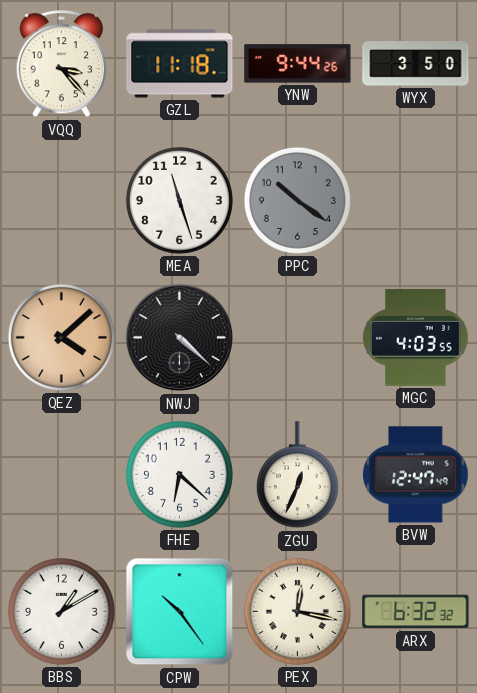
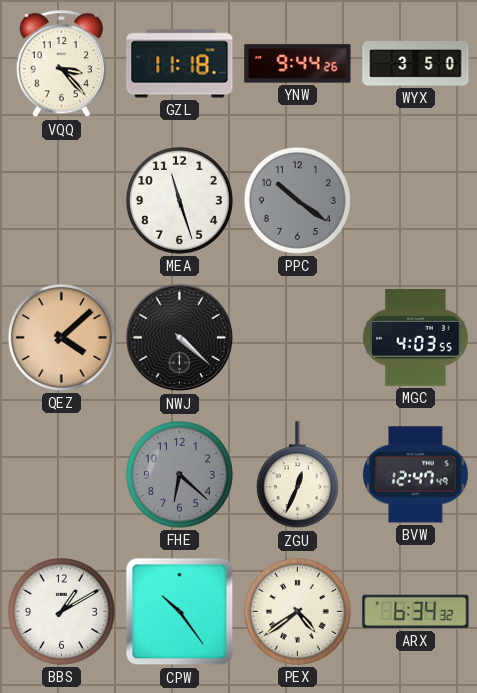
FHE dial: white -> grey (179, 474)
PEX: 12:17 -> 4:39 (297, 611)
ARX: 6:32 -> 6:34 (416, 612)
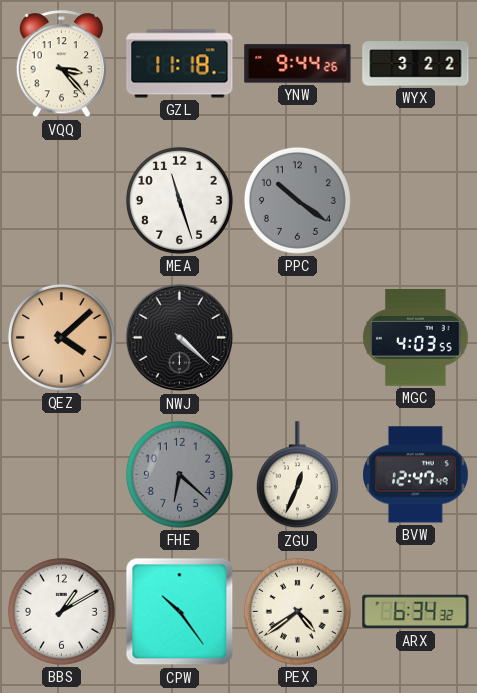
WYX: 3:50 -> 3:22 (416, 64)
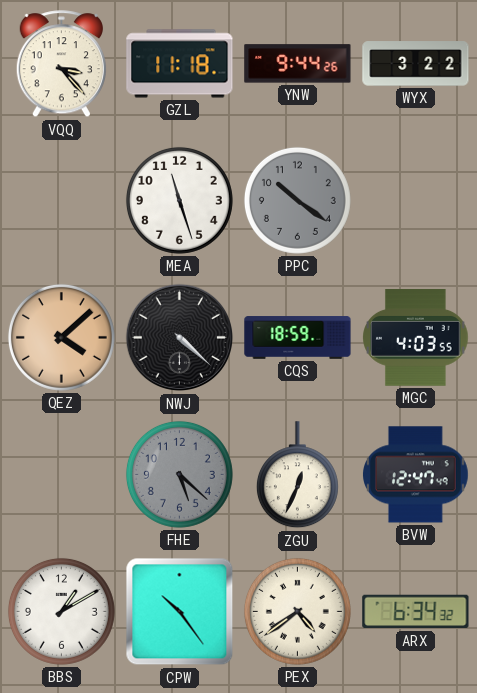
CQS: none -> 18:59 (298, 338)
FHE: 6:22 -> 5:22 (179, 474)
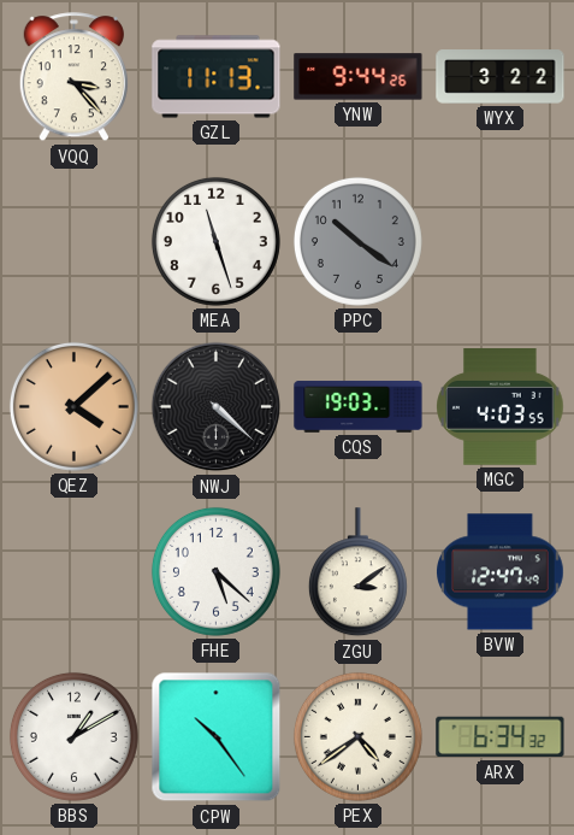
GZL: 11:18 -> 11:13 (217, 77)
CQS: 18:59 -> 19:03 (359, 407)
FHE dial: grey -> white (215, 571)
ZGU: 12:34 -> 3:09 (357, 572)
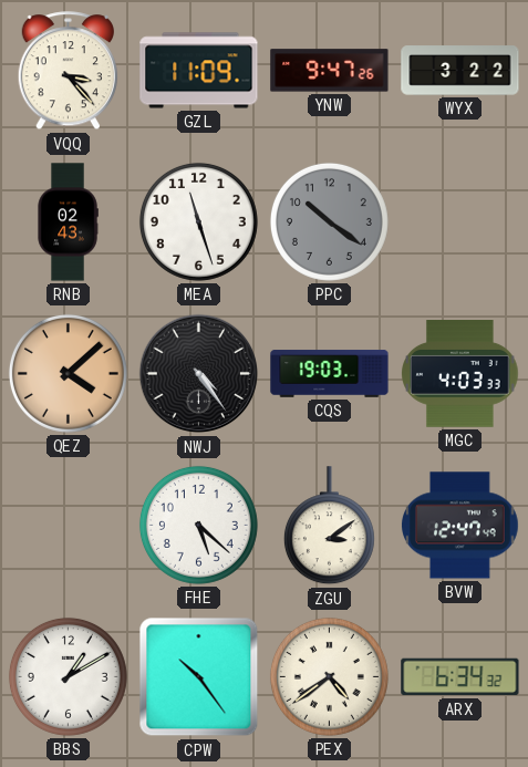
GZL: 11:13 -> 11:09 (199, 71)
YNW: 9:44 -> 9:47 (330, 71)
RNB: none -> 02:43 (68, 222)
NWJ: 4:22 -> 4:24 (199, 374)
MGC: 4:03:55 -> 4:03:33 (460, 374)
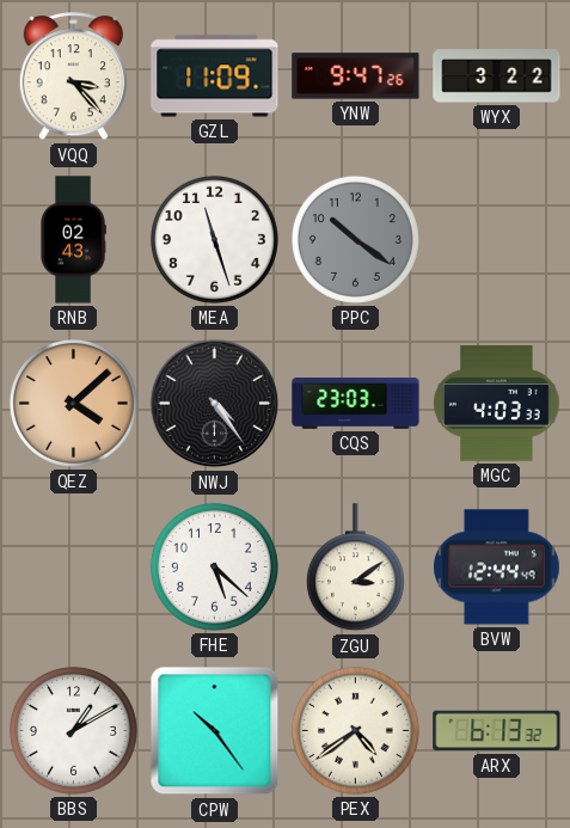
CQS: 19:03 -> 23:03 (356, 404)
BVW: 12:47 -> 12:44 (497, 568)
ARX: 6:34 -> 6:13 (497, 731)
